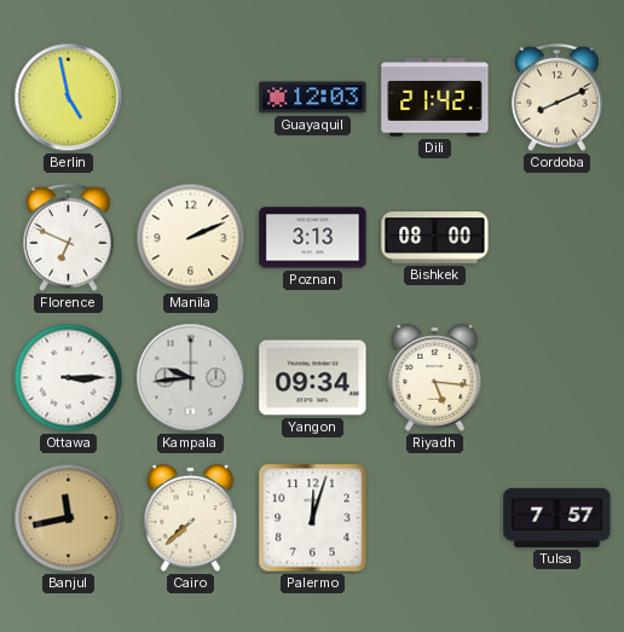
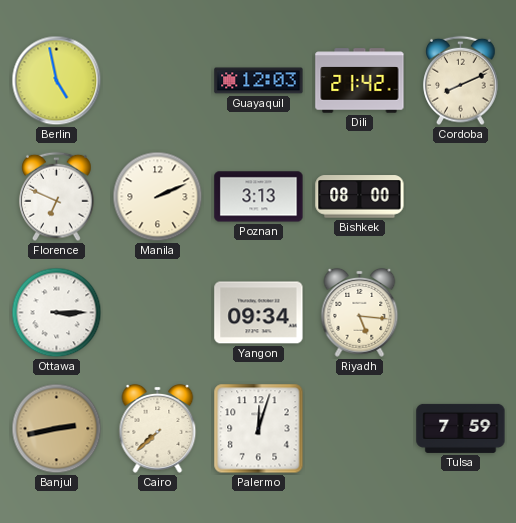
Kampala: 9:44 -> none (191, 378)
Banjul: 11:43 -> 2:43 (57, 429)
Tulsa: 7:57 -> 7:59 (461, 428)
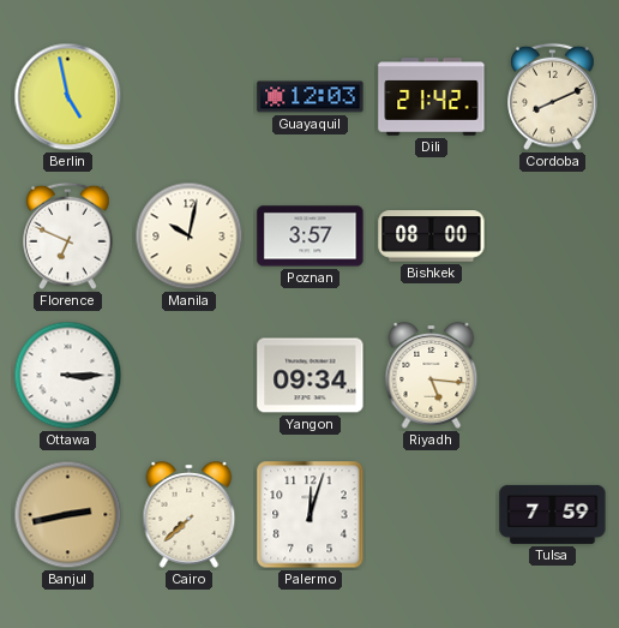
Manila: 2:11 -> 10:02 (190, 237)
Poznan: 3:13 -> 3:57 (311, 237)
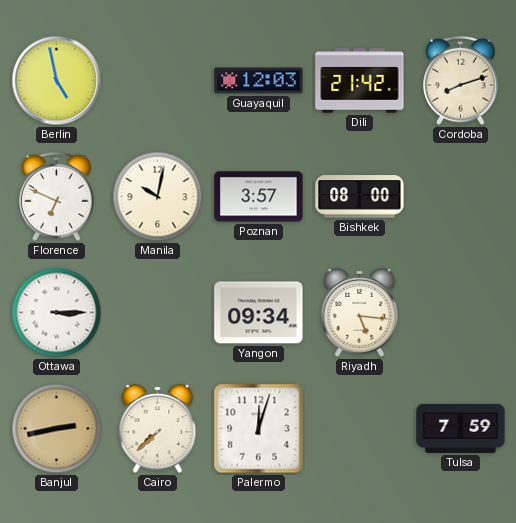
Cordoba: 8:11 -> 8:12 (461, 81)
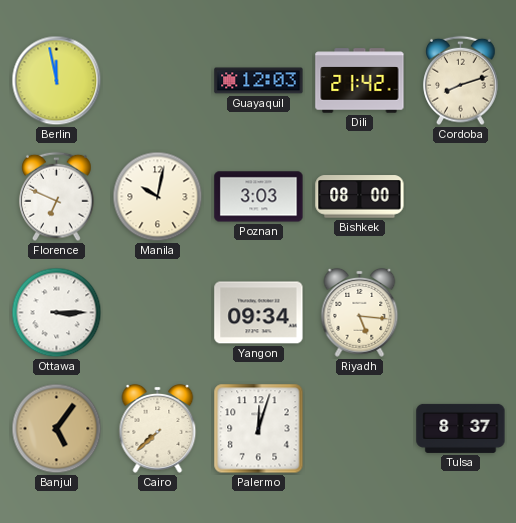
Berlin: 4:58 -> 11:58 (57, 81)
Poznan: 3:57 -> 3:03 (259, 197)
Banjul: 2:43 -> 5:06 (57, 429)
Tulsa: 7:59 -> 8:37 (461, 428)
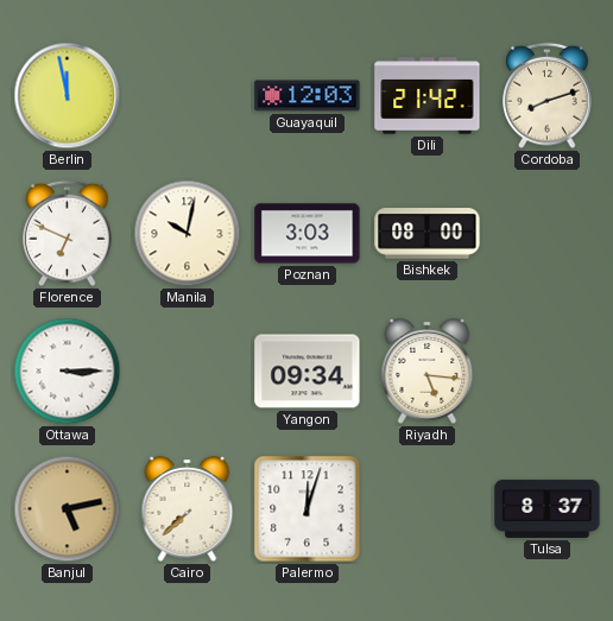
Banjul: 5:06 -> 5:13 (68, 509)
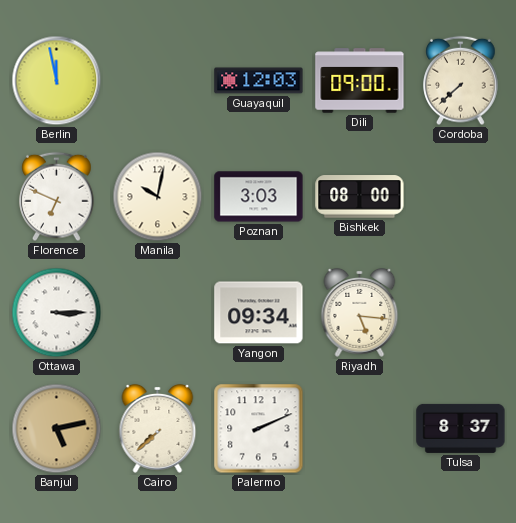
Dili: 21:42 -> 09:00 (360, 81)
Cordoba: 8:12 -> 7:38 (461, 81)
Palermo: 12:03 -> 2:11 (259, 429)
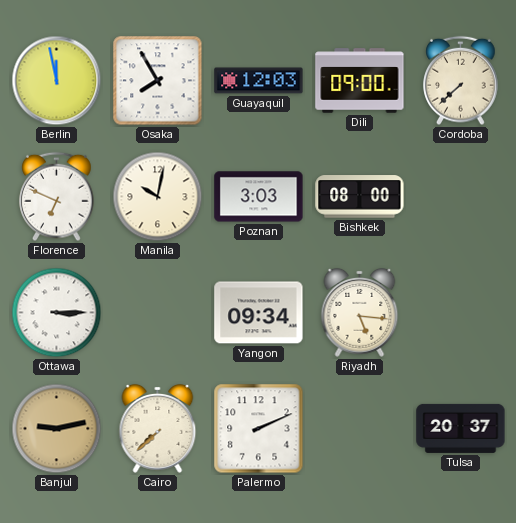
Osaka: none -> 7:55 (158, 81)
Banjul: 5:13 -> 9:13 (57, 429)
Tulsa: 8:37 -> 20:37 (461, 428)
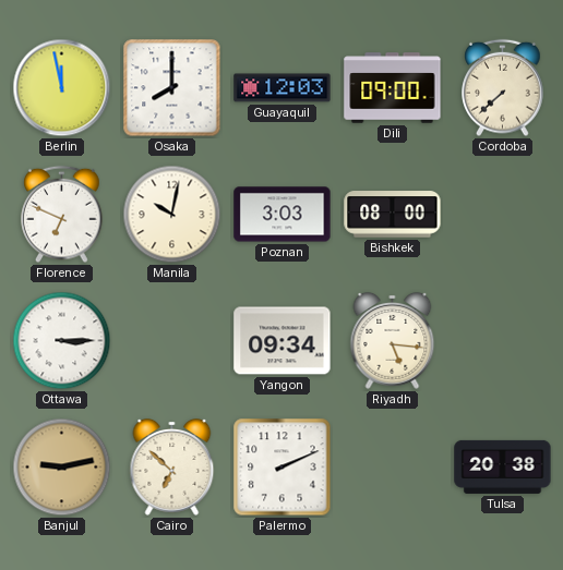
Osaka: 7:55 -> 8:00 (172, 88)
Cairo: 7:38 -> 6:52 (172, 466)
Tulsa: 20:37 -> 20:38 (503, 466)
